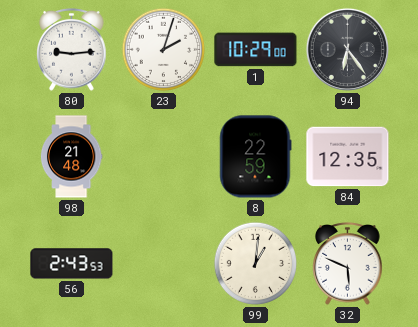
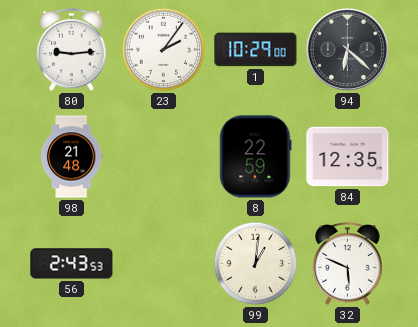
23: 2:03 -> 2:06 (164, 50)
94: 6:24 -> 6:22 (347, 49)
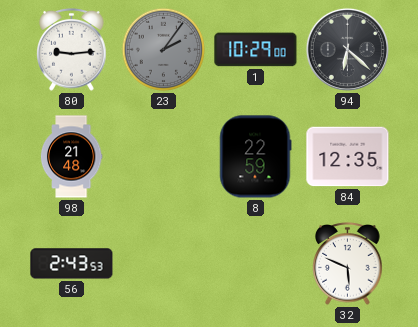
23 dial: white -> grey (164, 50)
99: 1:01 -> none (256, 264)
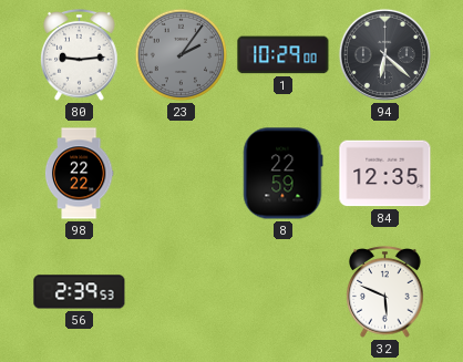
98: 21:48 -> 22:22 (79, 174)
56: 2:43 -> 2:39 (80, 292)
